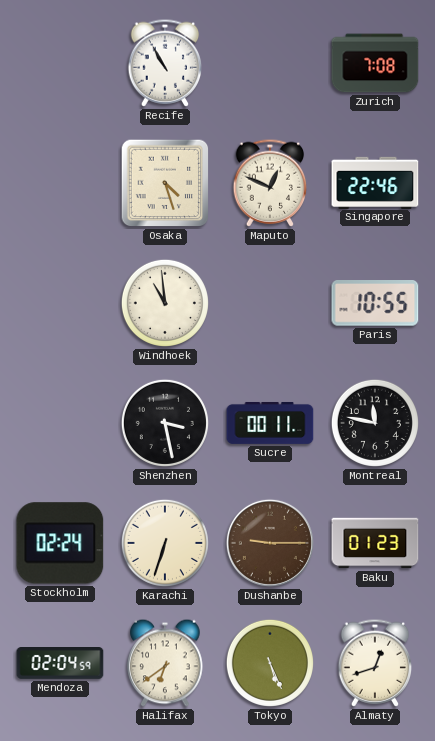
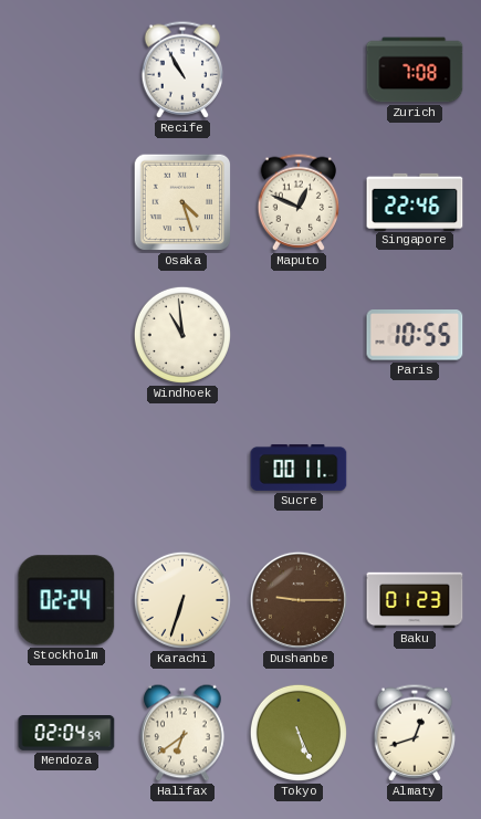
Shenzhen: 3:28 -> none (165, 423)
Montreal: 11:47 -> none (375, 423)
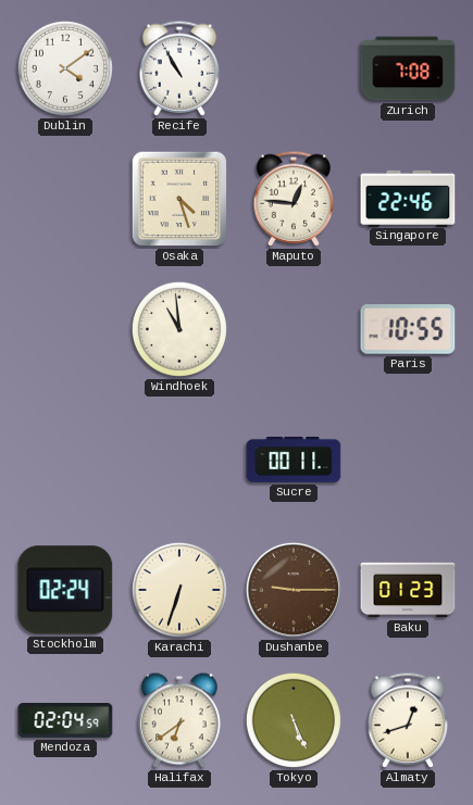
Dublin: none -> 4:09 (65, 68)
Maputo: 12:49 -> 12:46 (294, 199)
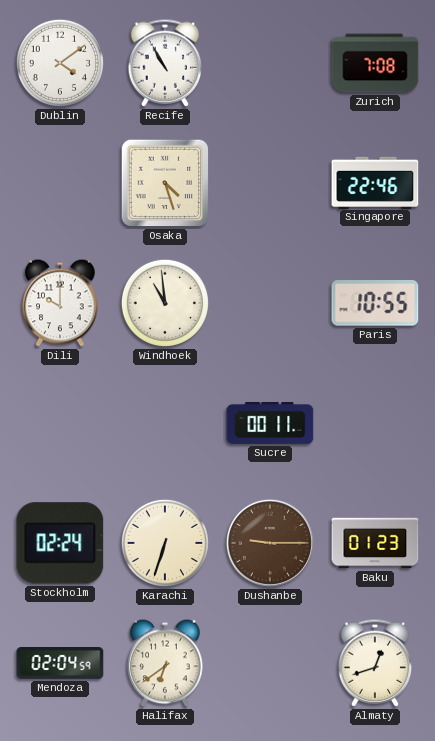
Maputo: 12:46 -> none (294, 199)
Dili: none -> 10:00 (60, 303)
Tokyo: 5:26 -> none (294, 720)
